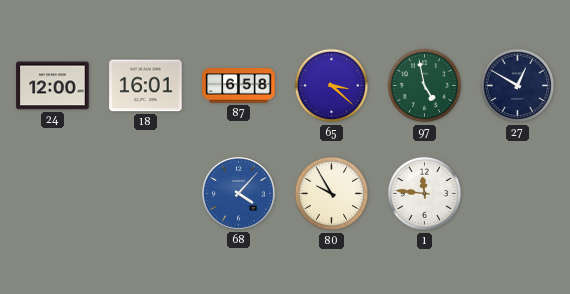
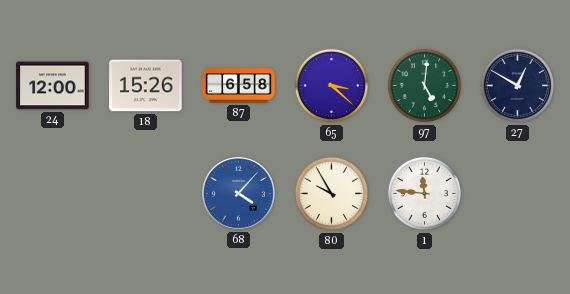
18: 16:01 -> 15:26 (146, 86)
97: 4:58 -> 5:01 (425, 86)
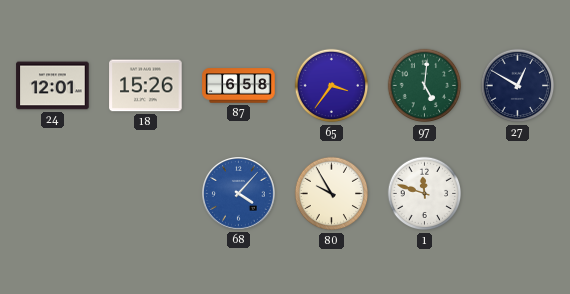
24: 12:00 -> 12:01 (53, 86)
65: 3:22 -> 3:36 (332, 86)
1: 11:46 -> 11:48 (425, 194)
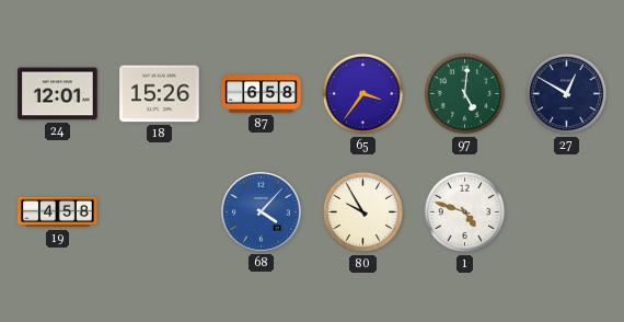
19: none -> 4:58 (58, 212)
1: 11:48 -> 4:48 (465, 212)
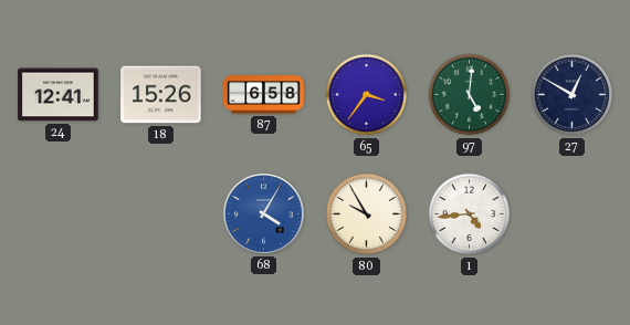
24: 12:01 -> 12:41 (59, 95)
19: 4:58 -> none (58, 212)
68: 4:07 -> 4:05 (264, 214)
1: 4:48 -> 4:44 (470, 214)
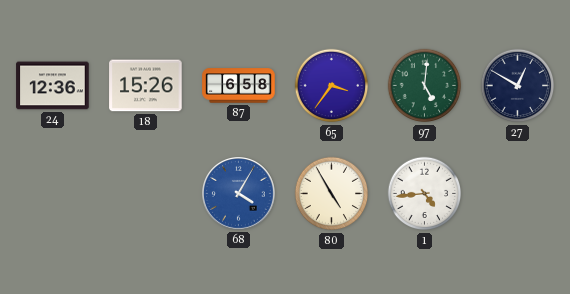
24: 12:41 -> 12:36 (53, 86)
80: 9:55 -> 4:55 (332, 194)
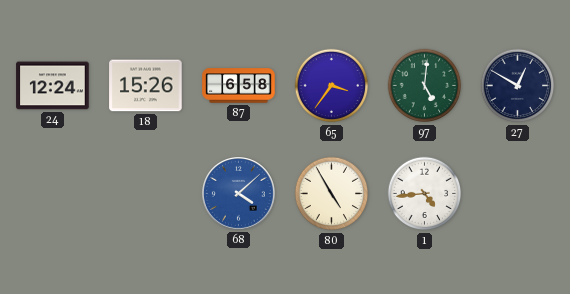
24: 12:36 -> 12:24 (53, 86)
68: 4:05 -> 4:08 (239, 194)
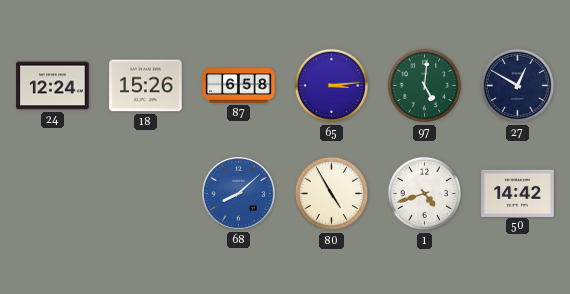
65: 3:36 -> 3:14 (332, 86)
68: 4:08 -> 8:08 (239, 194)
1: 4:44 -> 4:42 (425, 194)
50: none -> 14:42 (518, 193)
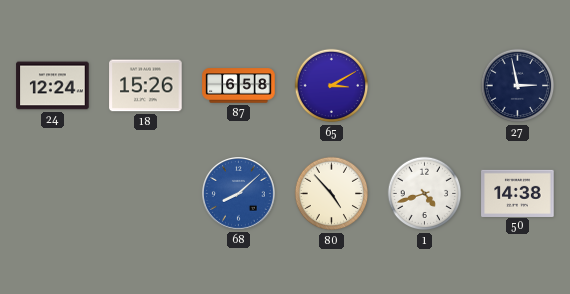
65: 3:14 -> 3:10 (332, 86)
97: 5:01 -> none (425, 86)
27: 12:50 -> 2:58 (518, 86)
80: 4:55 -> 4:53 (332, 194)
50: 14:42 -> 14:38 (518, 193)
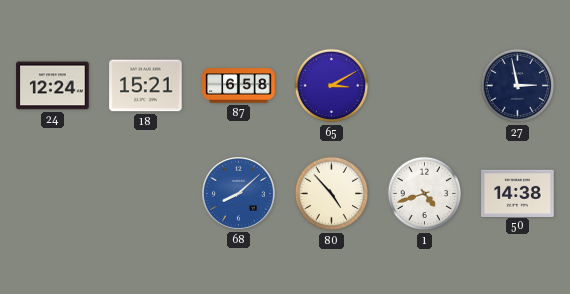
18: 15:26 -> 15:21 (146, 86)
